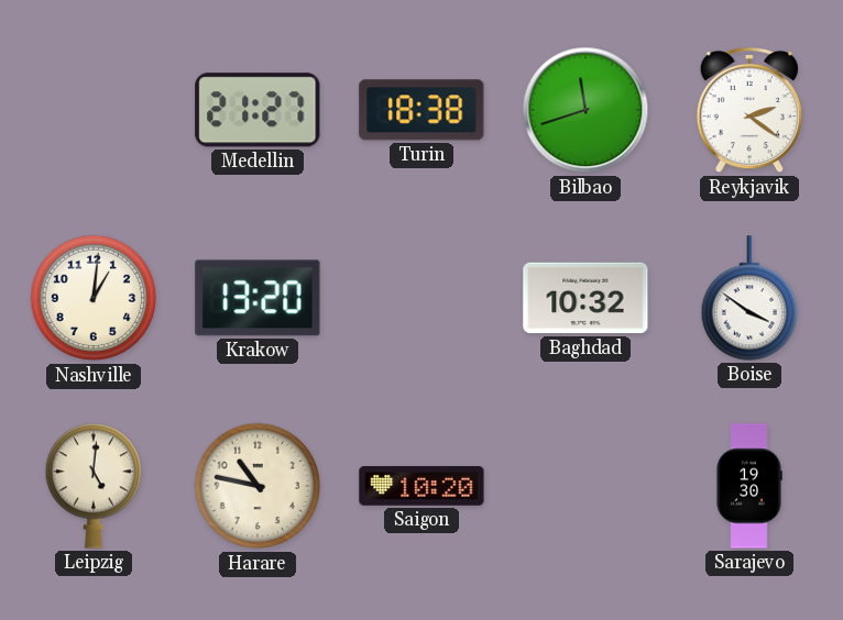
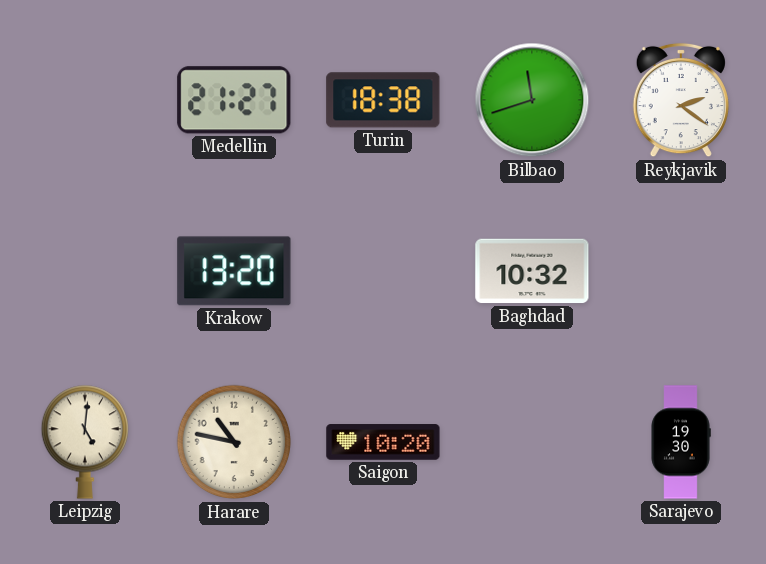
Nashville: 1:01 -> none (94, 298)
Boise: 3:51 -> none (748, 298)
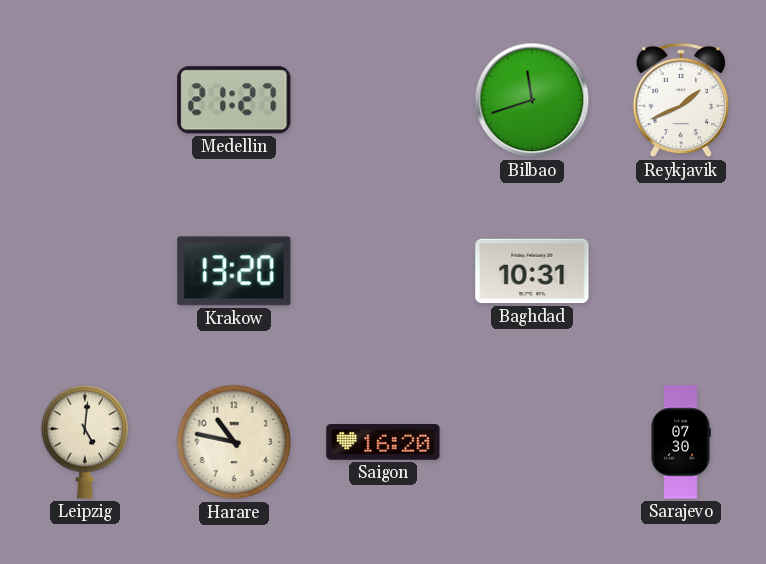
Turin: 18:38 -> none (383, 100)
Reykjavik: 2:21 -> 1:41 (681, 100)
Baghdad: 10:32 -> 10:31 (532, 271)
Saigon: 10:20 -> 16:20 (383, 442)
Sarajevo: 19:30 -> 07:30 (681, 442)
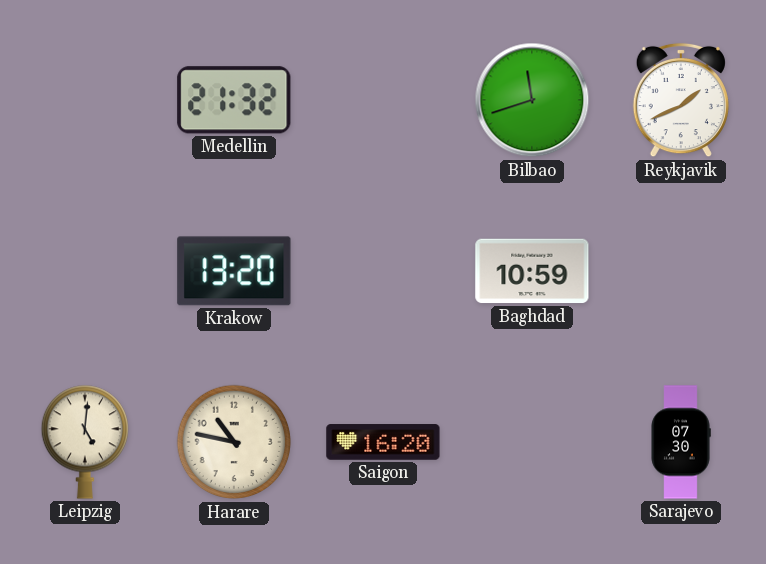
Medellin: 21:27 -> 21:32 (234, 100)
Baghdad: 10:31 -> 10:59 (532, 271)
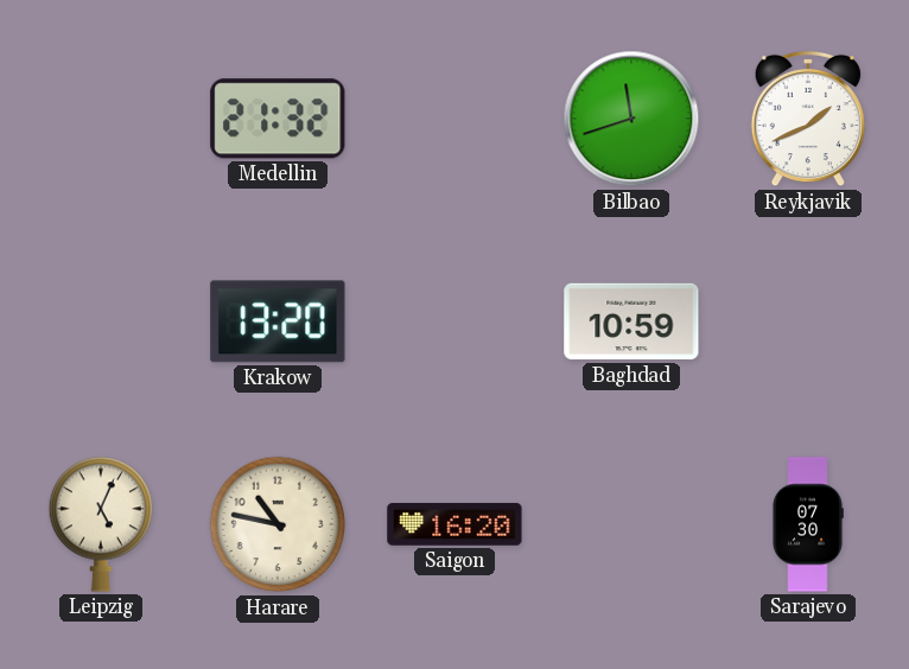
Leipzig: 5:01 -> 5:04 (100, 524)
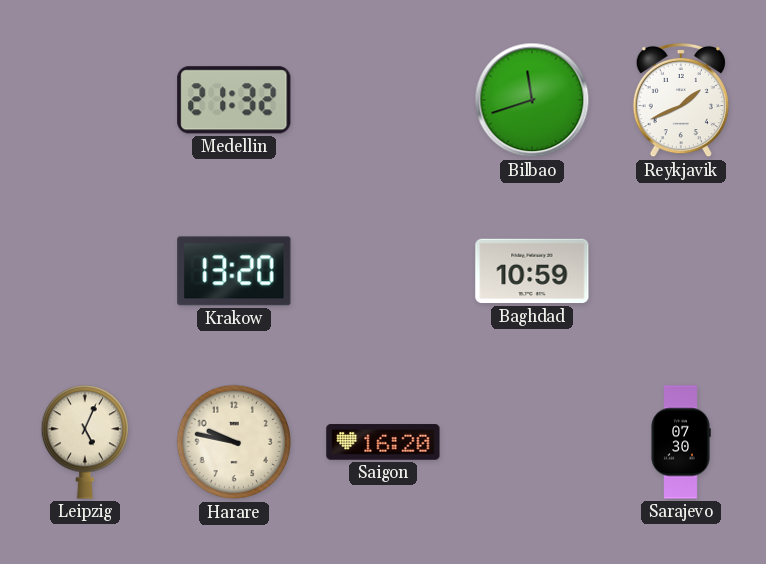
Harare: 10:47 -> 9:47 (234, 442)
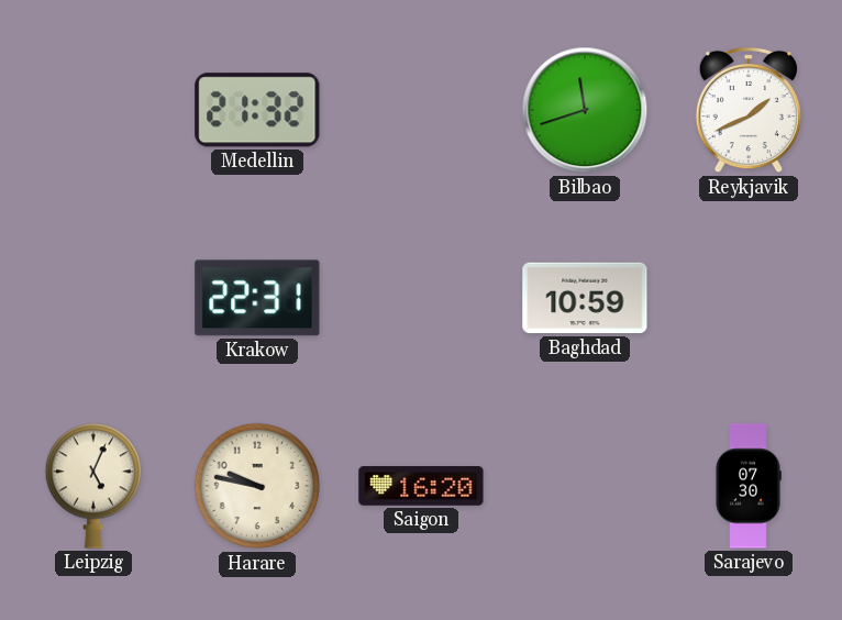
Krakow: 13:20 -> 22:31 (257, 298)
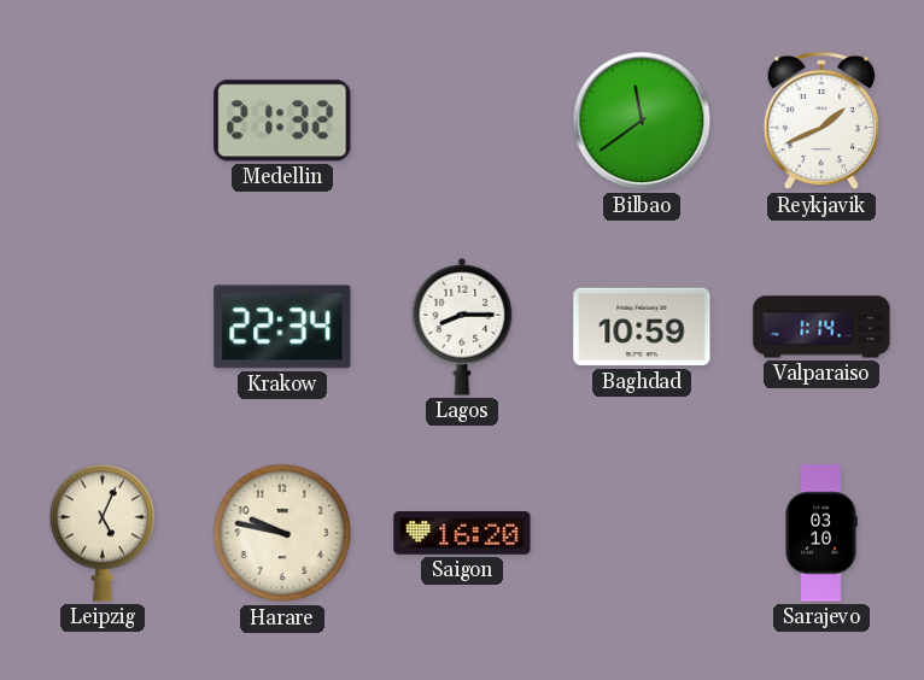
Bilbao: 11:42 -> 11:39 (642, 121)
Krakow: 22:31 -> 22:34 (282, 327)
Lagos: none -> 8:15 (462, 327)
Valparaiso: none -> 1:14 (821, 327)
Sarajevo: 07:30 -> 03:10 (821, 533)
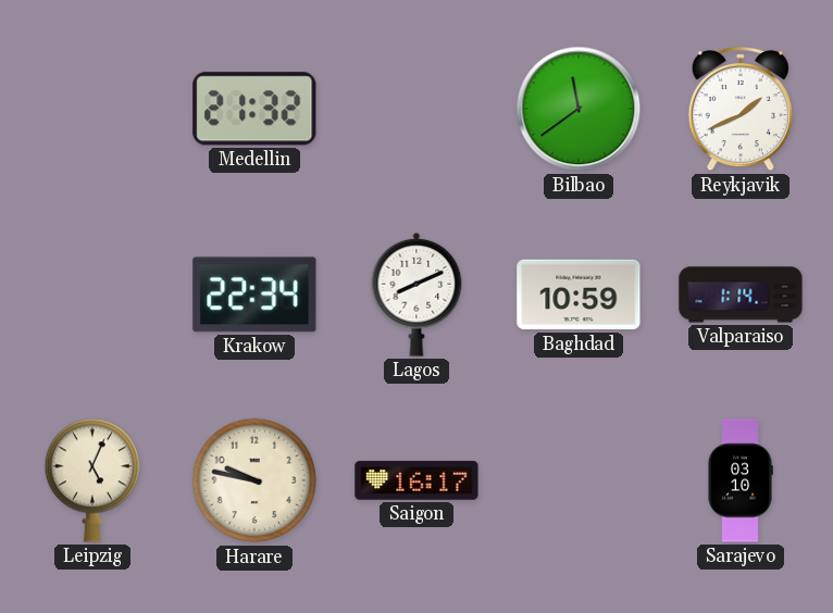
Lagos: 8:15 -> 8:11 (416, 295)
Saigon: 16:20 -> 16:17 (416, 480)
